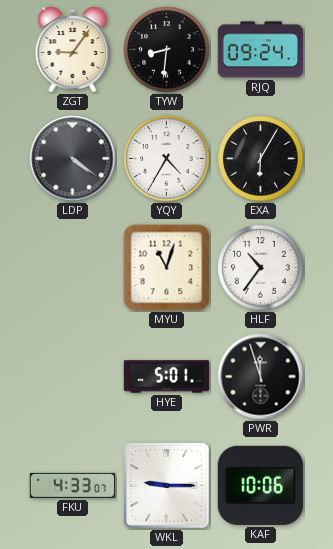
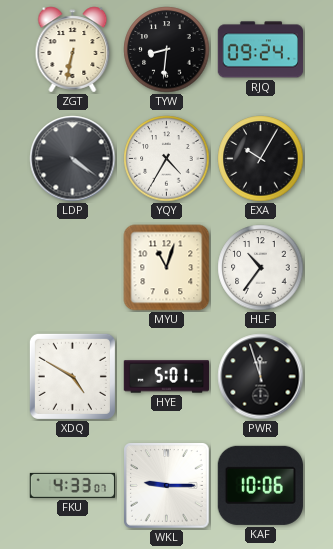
ZGT: 9:06 -> 6:32 (73, 50)
EXA: 6:05 -> 10:05 (261, 159)
XDQ: none -> 4:50 (72, 376)
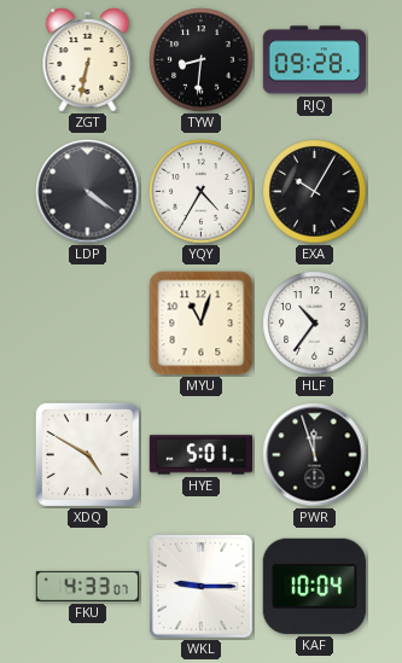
RJQ: 09:24 -> 09:28 (314, 60)
KAF: 10:06 -> 10:04 (314, 586)
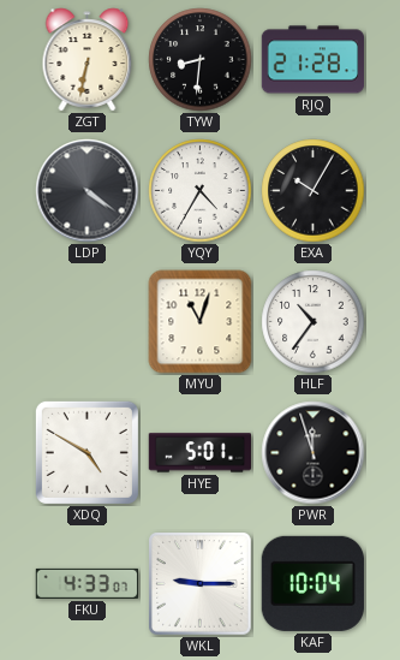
RJQ: 09:28 -> 21:28 (312, 60)
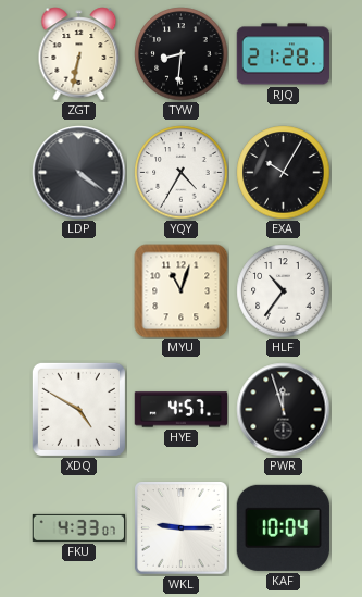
HYE: 5:01 -> 4:57 (180, 410)
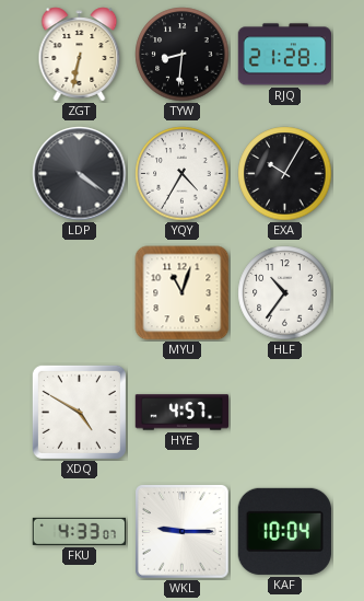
PWR: 11:57 -> none (284, 410)
